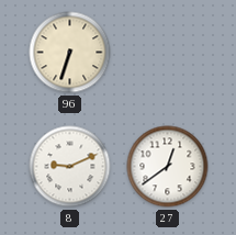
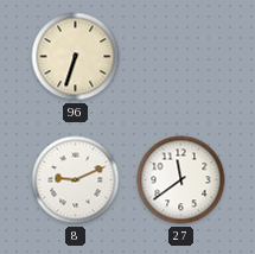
27: 12:39 -> 11:39 (181, 180)
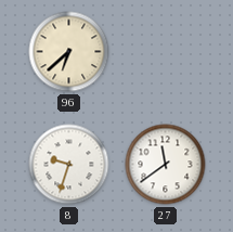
96: 6:33 -> 6:38 (69, 52)
8: 9:11 -> 9:33 (69, 165)
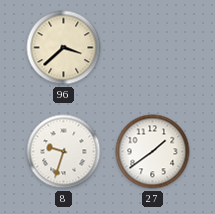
96: 6:38 -> 3:38 (64, 48)
27: 11:39 -> 1:39 (153, 152)
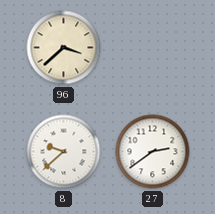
8: 9:33 -> 9:38 (64, 152)
27: 1:39 -> 2:39 (153, 152)
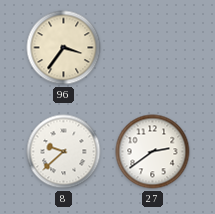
96: 3:38 -> 3:36 (64, 48)
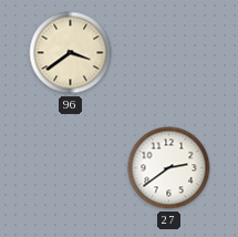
96: 3:36 -> 3:39 (71, 53)
8: 9:38 -> none (64, 152)
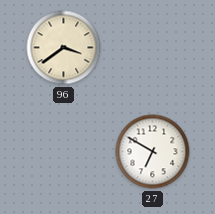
27: 2:39 -> 6:50 (153, 152)
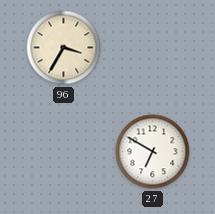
96: 3:39 -> 3:35 (64, 48)
